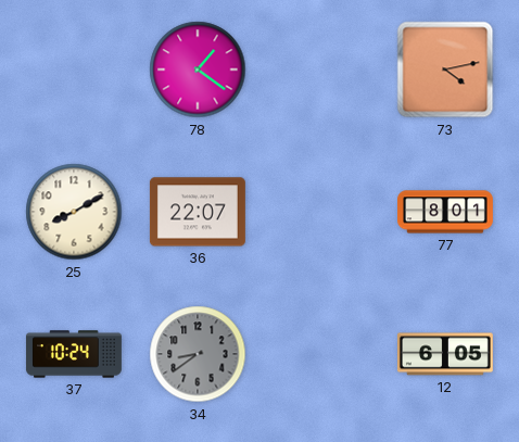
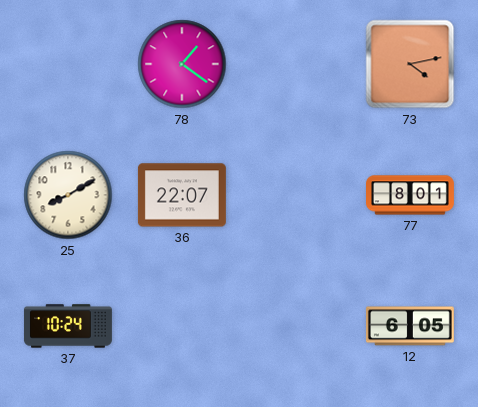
34: 8:39 -> none (198, 354)
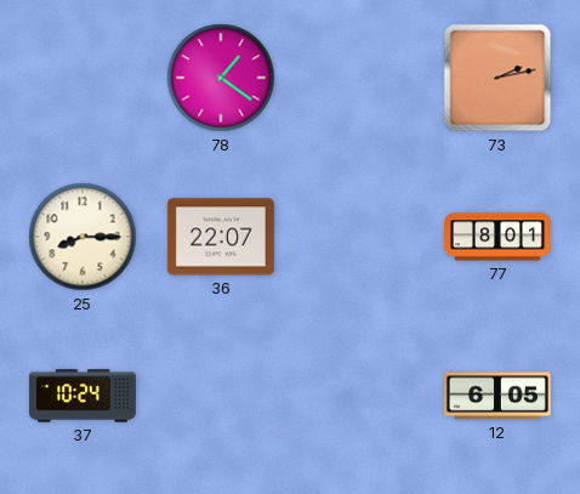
73: 4:13 -> 2:13 (497, 78)
25: 8:10 -> 8:15 (83, 237)
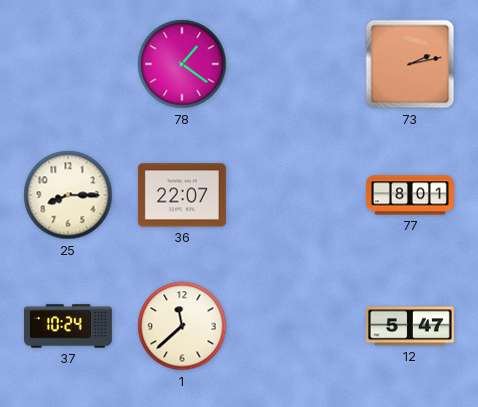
1: none -> 11:38 (182, 326)
12: 6:05 -> 5:47 (410, 326)
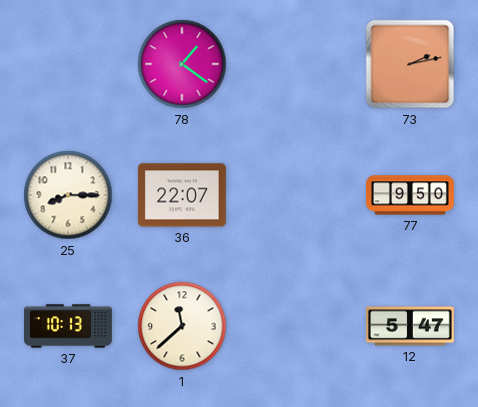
77: 8:01 -> 9:50 (411, 195)
37: 10:24 -> 10:13 (68, 326)
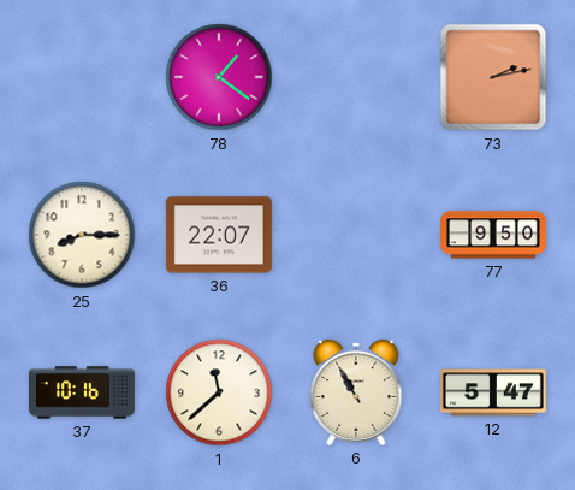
37: 10:13 -> 10:16 (82, 392)
6: none -> 10:55 (356, 392)
